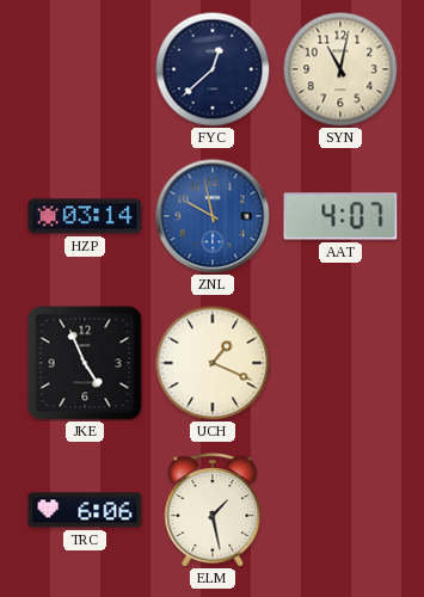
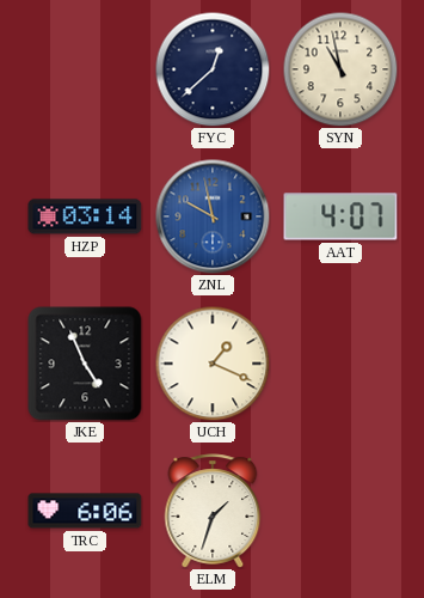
SYN: 11:02 -> 10:58 (340, 69)
ELM: 1:28 -> 1:33 (213, 511)
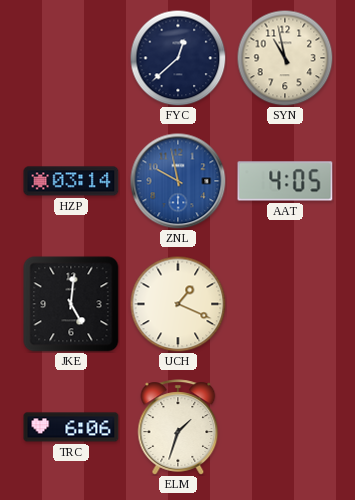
AAT: 4:07 -> 4:05 (285, 181)
JKE: 4:56 -> 5:01 (71, 304)
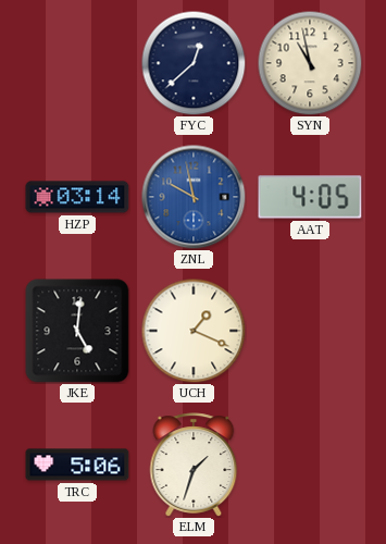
TRC: 6:06 -> 5:06 (77, 465)
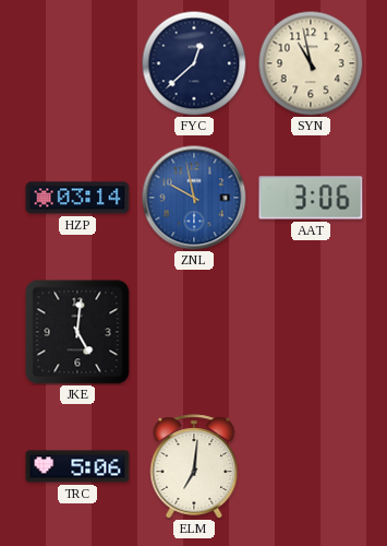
AAT: 4:05 -> 3:06 (311, 198)
UCH: 1:19 -> none (194, 331)
ELM: 1:33 -> 7:01 (194, 466)
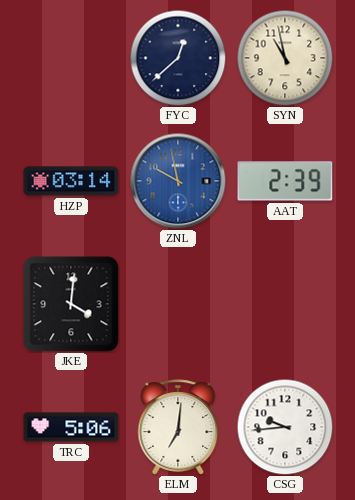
AAT: 3:06 -> 2:39 (285, 181)
JKE: 5:01 -> 4:01 (71, 304)
CSG: none -> 9:44 (285, 427)
